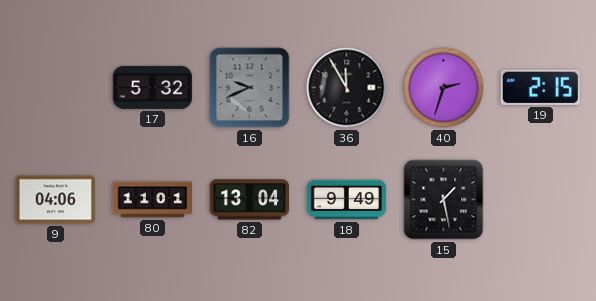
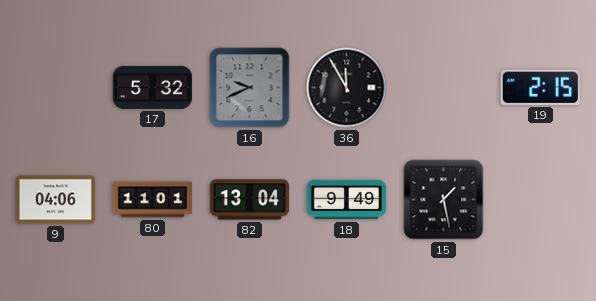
40: 2:33 -> none (444, 88)
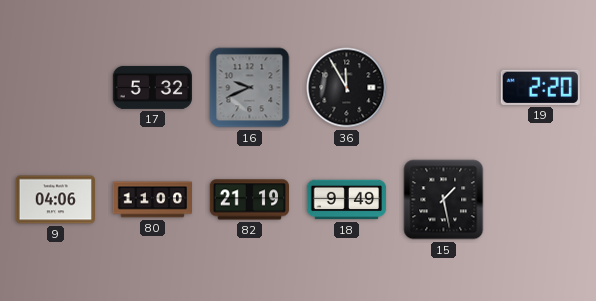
19: 2:15 -> 2:20 (540, 87)
80: 11:01 -> 11:00 (152, 200)
82: 13:04 -> 21:19 (249, 200)
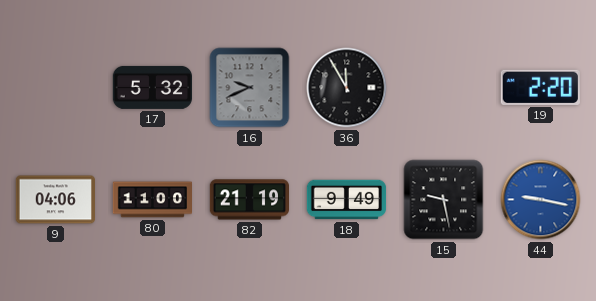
15: 1:28 -> 9:28 (444, 200)
44: none -> 9:17 (541, 200)
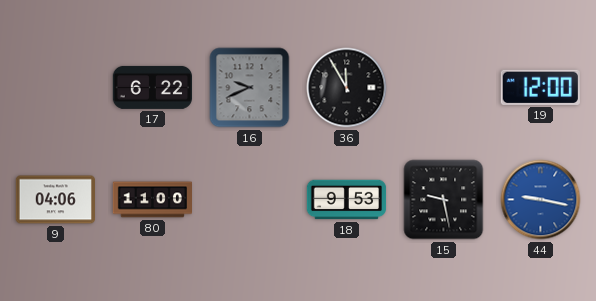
17: 5:32 -> 6:22 (152, 87)
19: 2:20 -> 12:00 (540, 87)
82: 21:19 -> none (249, 200)
18: 9:49 -> 9:53 (347, 200)
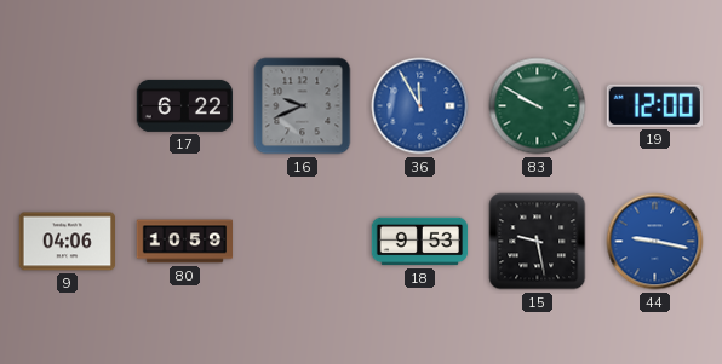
36 dial: black -> blue (420, 106)
83: none -> 9:50 (538, 106)
80: 11:00 -> 10:59 (184, 242)
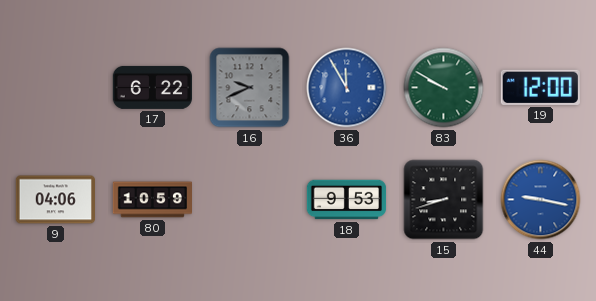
15: 9:28 -> 8:42 (444, 200)
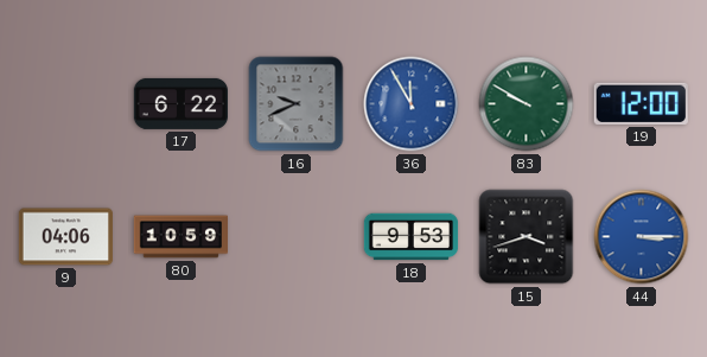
15: 8:42 -> 3:42 (527, 237)
44: 9:17 -> 3:15 (642, 237)
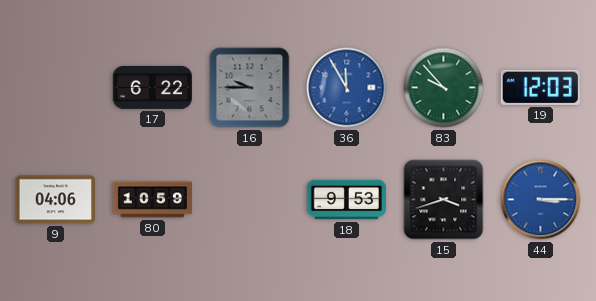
16: 9:41 -> 9:45 (250, 88)
83: 9:50 -> 9:53 (444, 88)
19: 12:00 -> 12:03 (540, 87)
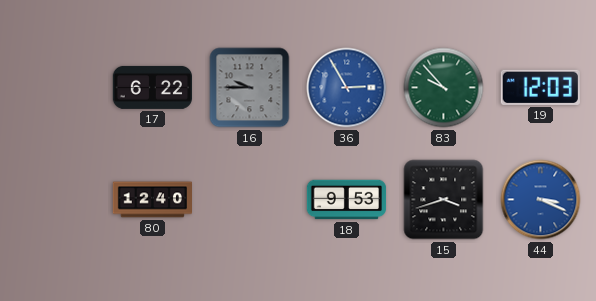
36: 11:55 -> 2:55 (347, 88)
9: 04:06 -> none (55, 200)
80: 10:59 -> 12:40 (152, 200)
44: 3:15 -> 3:19 (541, 200)
